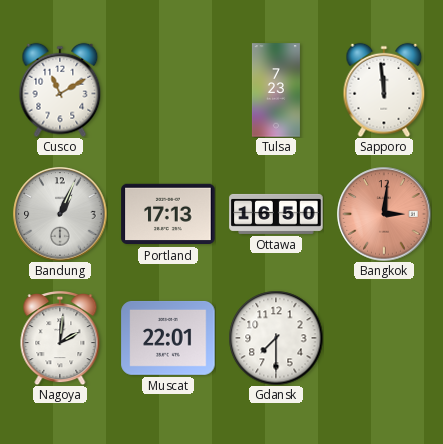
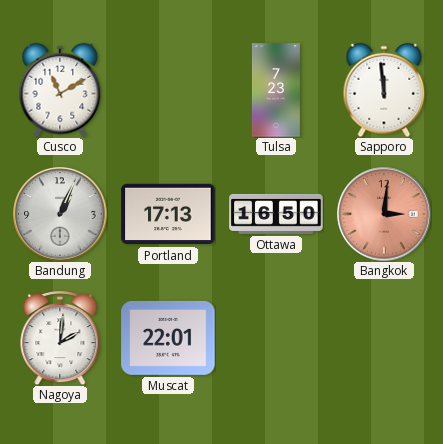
Gdansk: 7:30 -> none (276, 338)
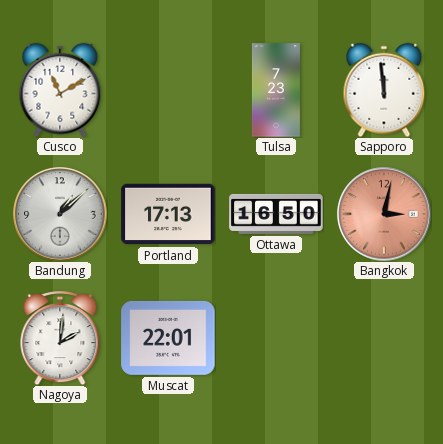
Bandung: 1:04 -> 1:08 (60, 214)
Bangkok: 3:01 -> 3:02 (384, 214)
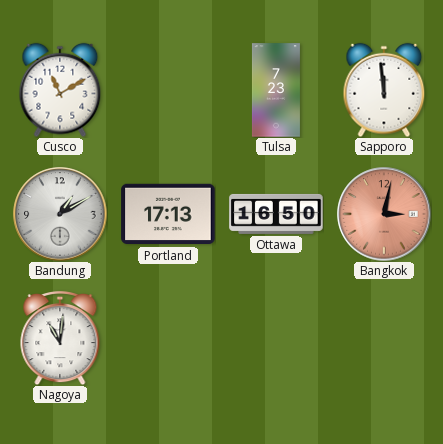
Bandung: 1:08 -> 1:10 (60, 214)
Nagoya: 2:01 -> 11:01 (60, 338)
Muscat: 22:01 -> none (168, 338)
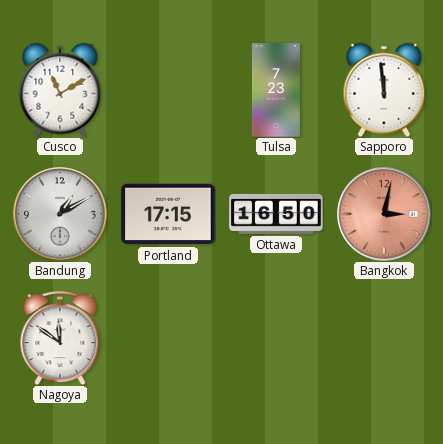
Portland: 17:13 -> 17:15 (168, 214)
Nagoya: 11:01 -> 11:51 (60, 338)
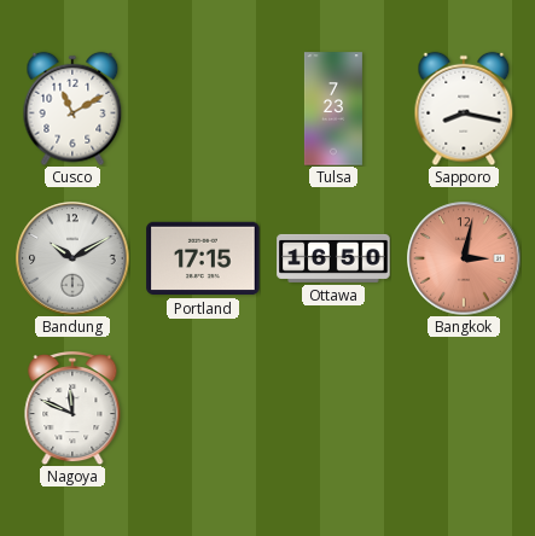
Sapporo: 11:59 -> 8:17 (464, 109)
Bandung: 1:10 -> 10:10 (72, 258)
Nagoya: 11:51 -> 11:49 (72, 408)
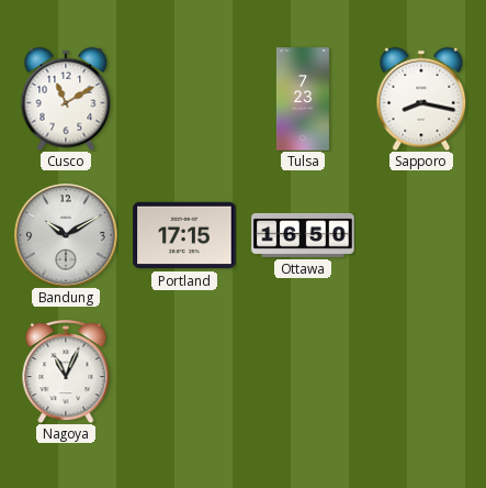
Bangkok: 3:02 -> none (464, 258)
Nagoya: 11:49 -> 11:04 (66, 371)
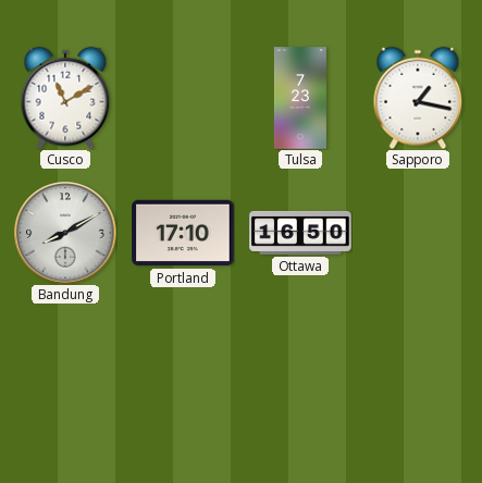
Sapporo: 8:17 -> 1:17 (418, 98)
Bandung: 10:10 -> 8:10 (65, 233)
Portland: 17:15 -> 17:10 (183, 233)
Nagoya: 11:04 -> none (66, 371)
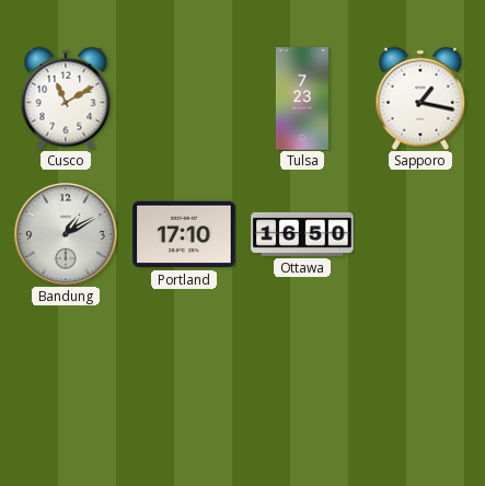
Bandung: 8:10 -> 1:10 (66, 234)
